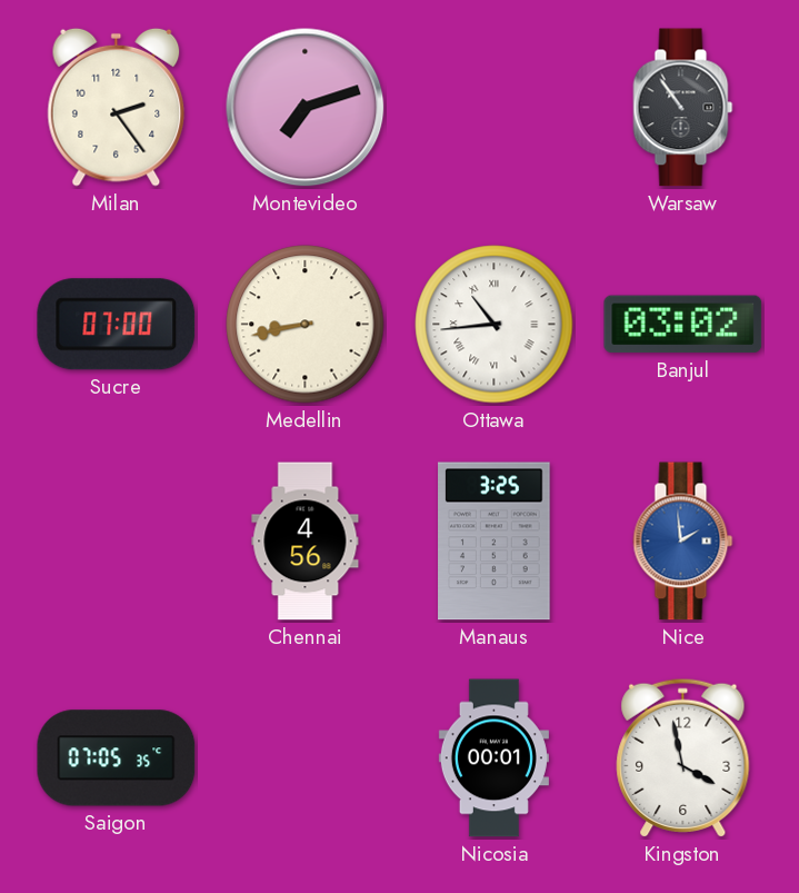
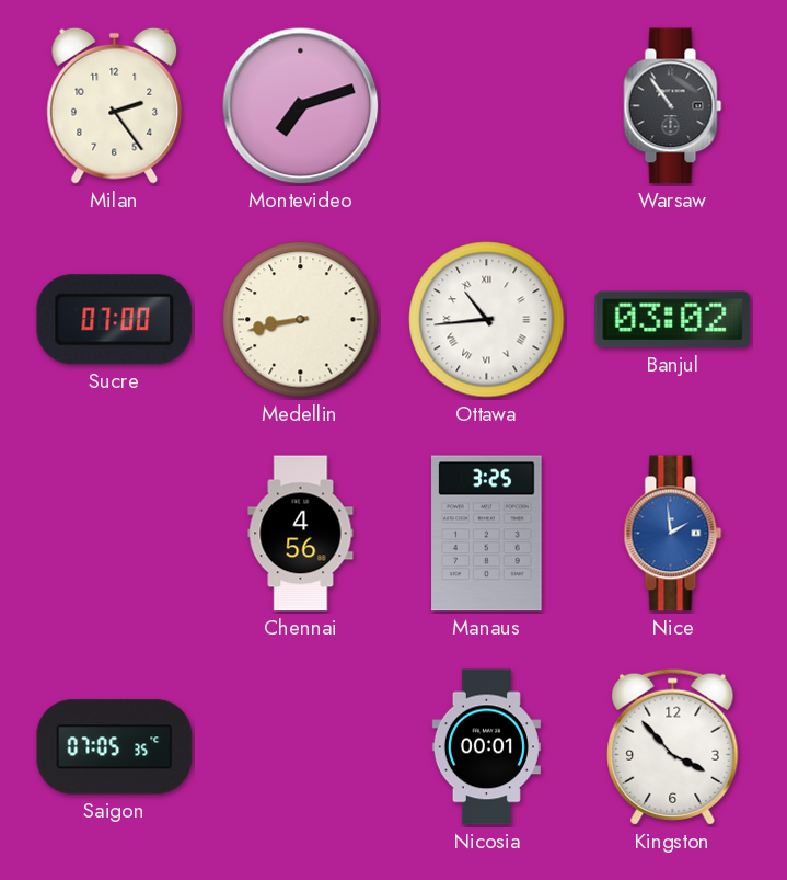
Kingston: 3:58 -> 3:53 (673, 746)
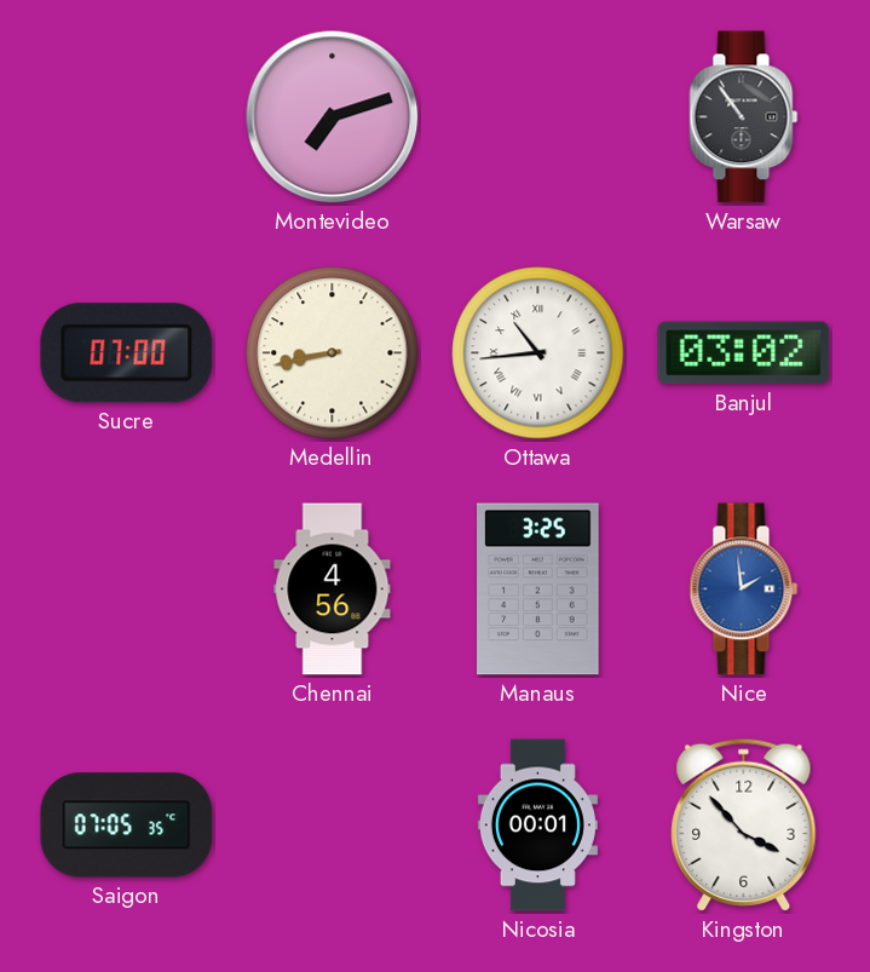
Milan: 2:24 -> none (115, 105)
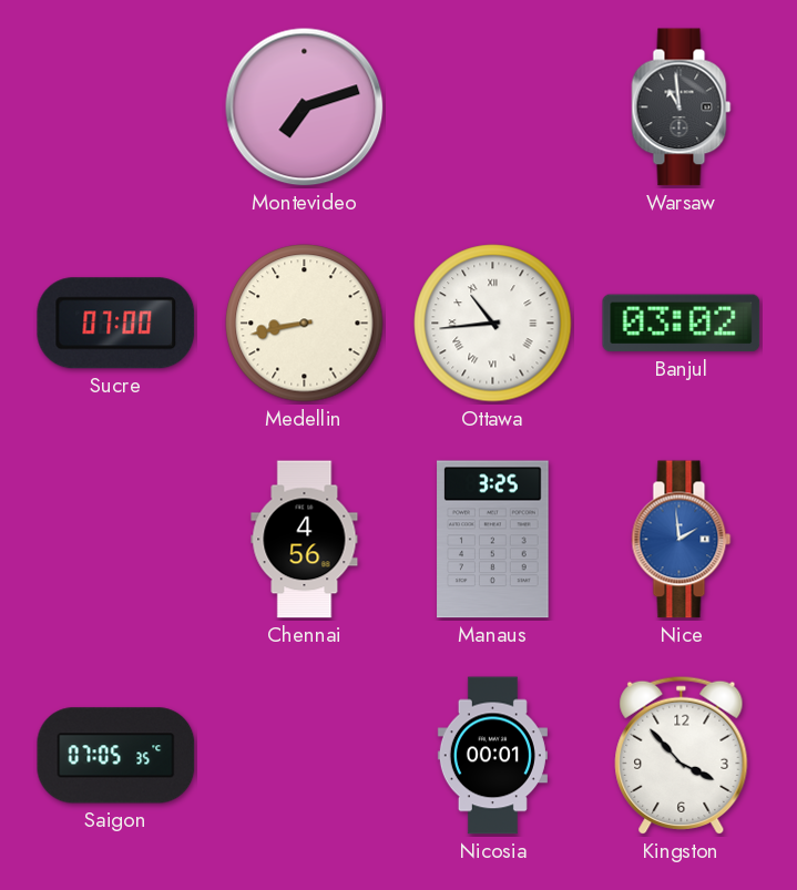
Warsaw: 10:54 -> 10:59 (682, 108)
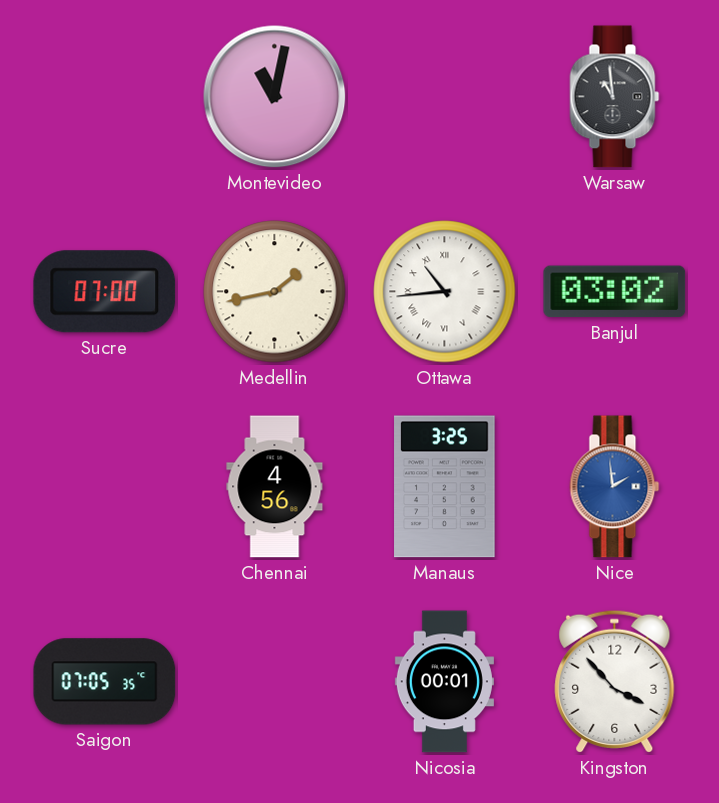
Montevideo: 7:12 -> 11:02 (275, 97)
Medellin: 8:43 -> 1:43 (275, 292)
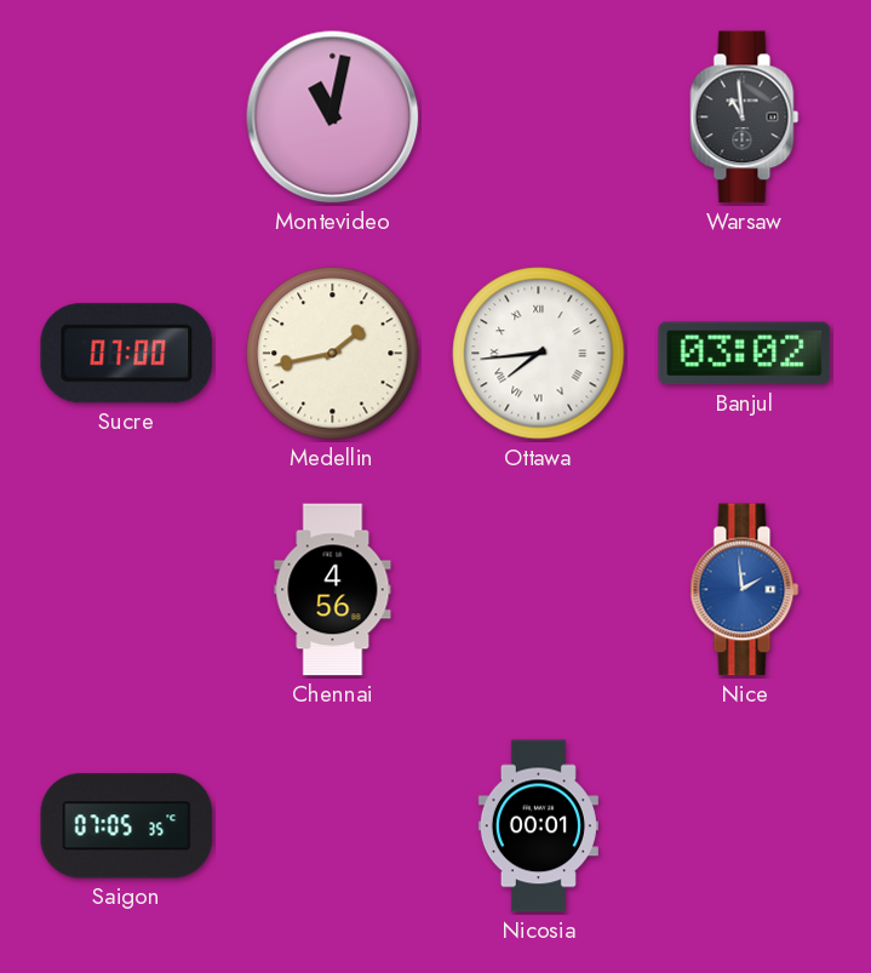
Ottawa: 10:44 -> 7:44 (539, 354)
Manaus: 3:25 -> none (445, 487)
Kingston: 3:53 -> none (615, 681)
